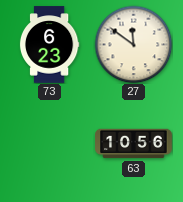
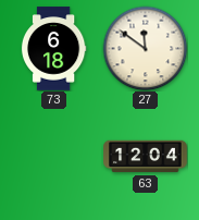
73: 6:23 -> 6:18 (53, 49)
63: 10:56 -> 12:04 (146, 157)
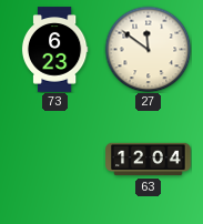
73: 6:18 -> 6:23 (54, 50)
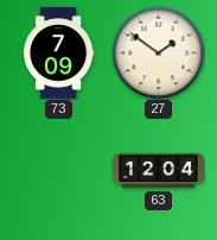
73: 6:23 -> 7:09 (58, 53)
27: 11:51 -> 1:51 (158, 52)
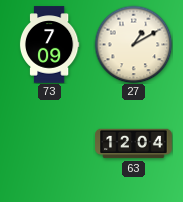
27: 1:51 -> 1:10 (133, 44)
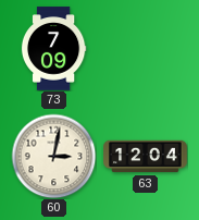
27: 1:10 -> none (133, 44)
60: none -> 3:02 (53, 156)
